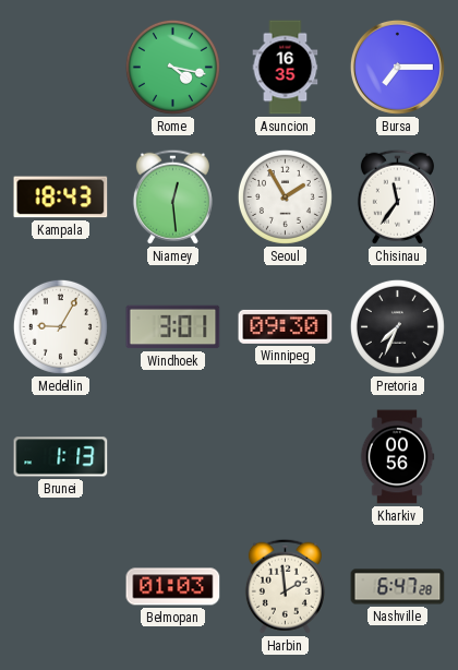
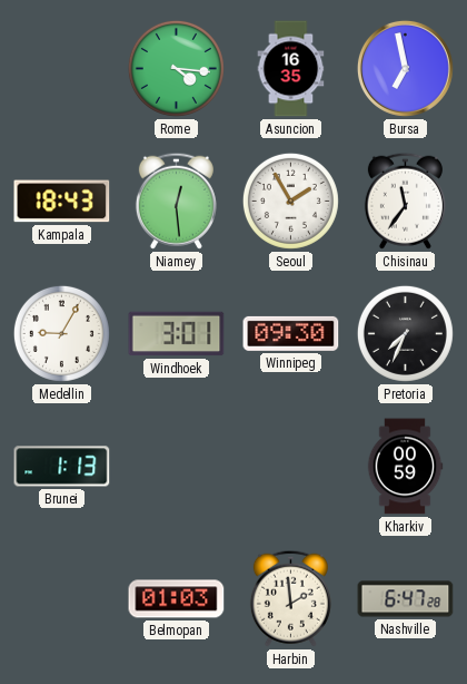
Rome: 4:17 -> 4:16 (176, 68)
Bursa: 7:15 -> 6:58 (405, 68)
Kharkiv: 00:56 -> 00:59 (405, 467)
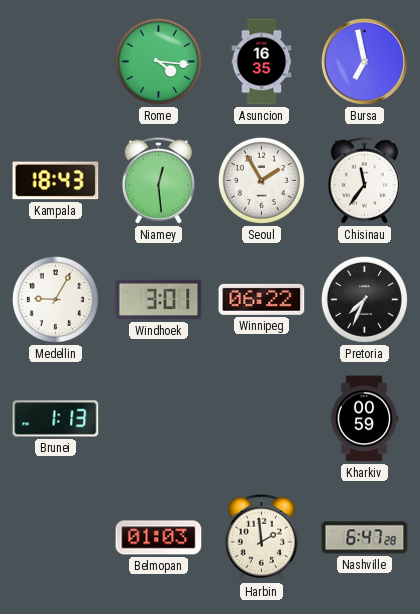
Winnipeg: 09:30 -> 06:22 (262, 299)
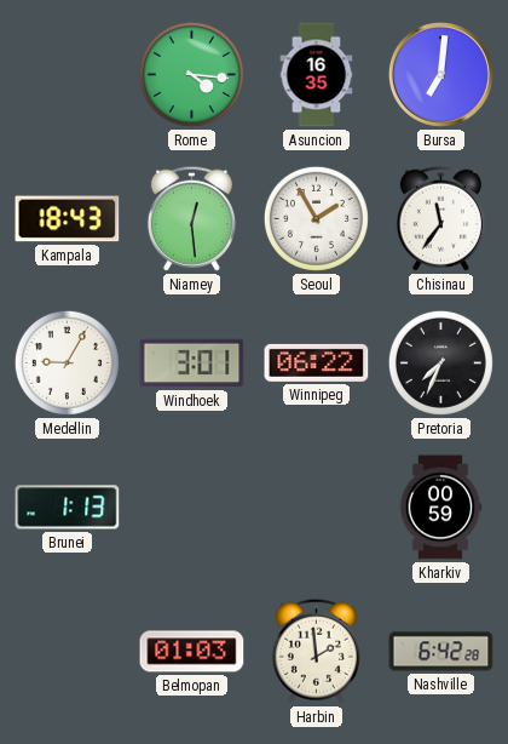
Bursa: 6:58 -> 7:01 (440, 74)
Nashville: 6:47 -> 6:42 (441, 652)
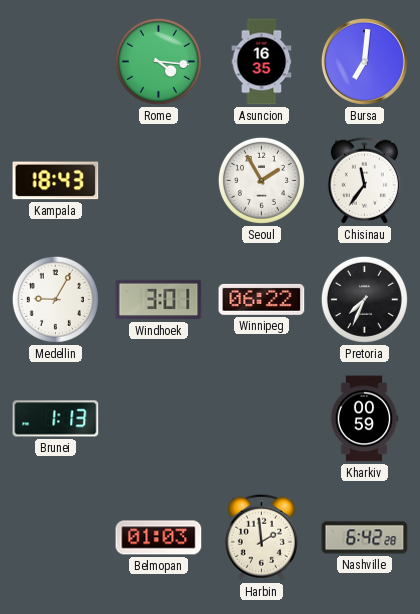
Niamey: 12:29 -> none (191, 218)
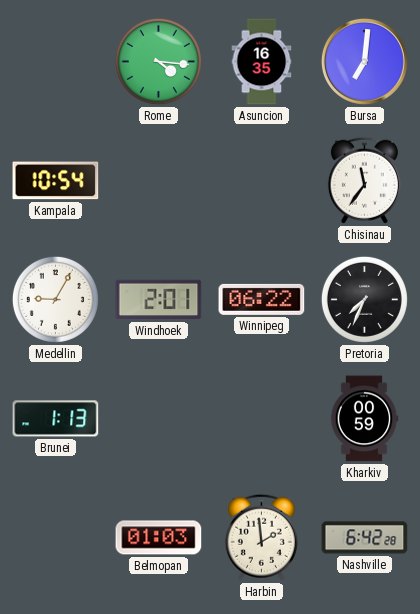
Kampala: 18:43 -> 10:54 (56, 181)
Seoul: 1:55 -> none (261, 180)
Windhoek: 3:01 -> 2:01 (159, 300)
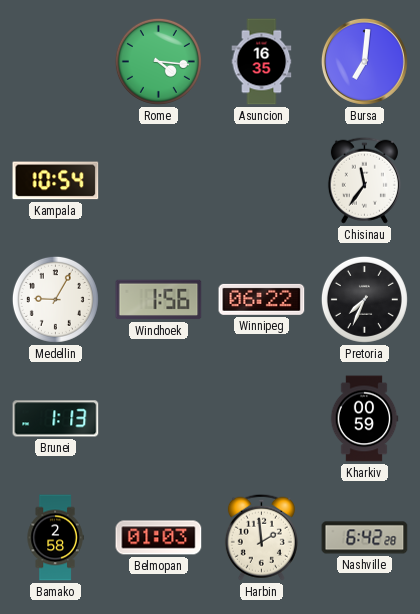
Windhoek: 2:01 -> 1:56 (159, 300)
Bamako: none -> 2:58 (55, 538)
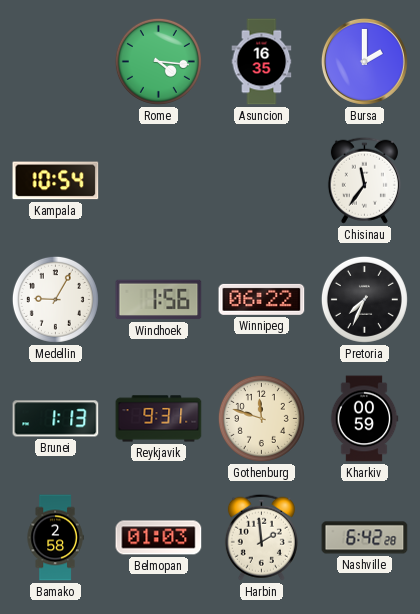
Bursa: 7:01 -> 2:00 (364, 61)
Reykjavik: none -> 9:31 (159, 419)
Gothenburg: none -> 11:48 (261, 418)
